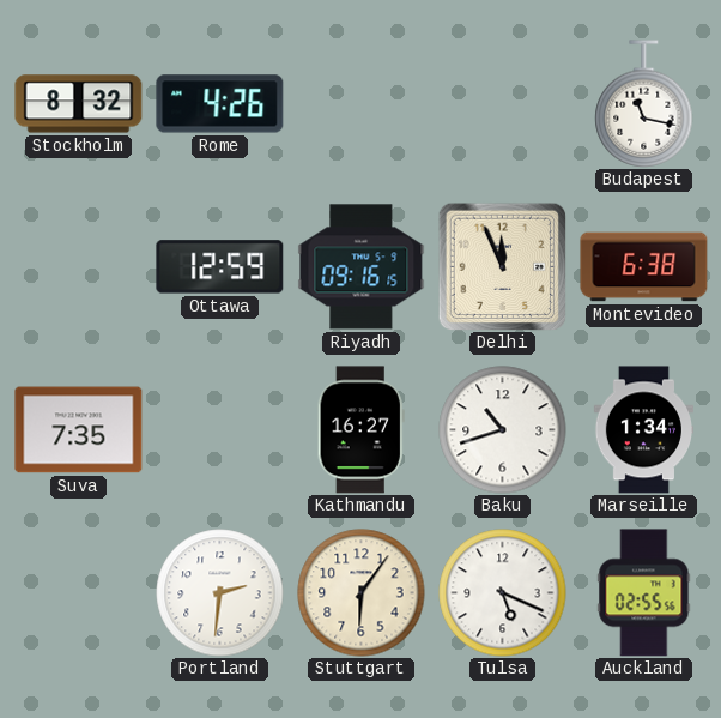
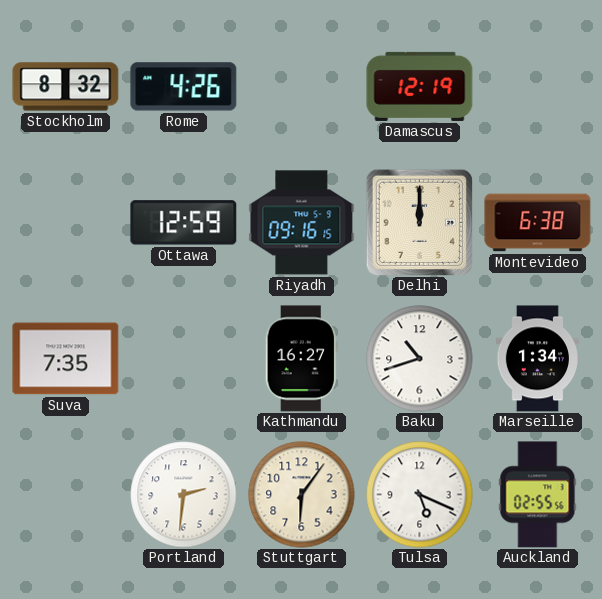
Damascus: none -> 12:19 (420, 86)
Budapest: 11:17 -> none (644, 104)
Delhi: 11:56 -> 12:00 (419, 222)
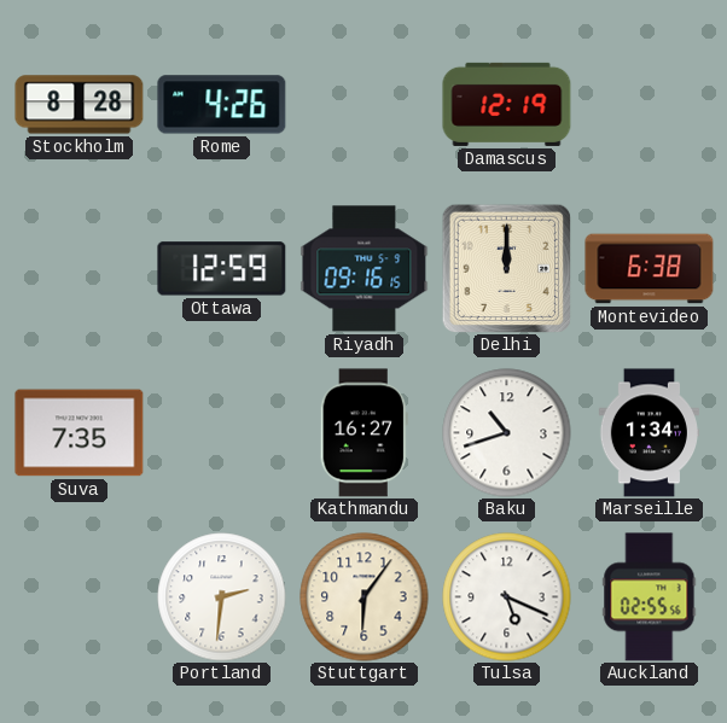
Stockholm: 8:32 -> 8:28 (80, 105)
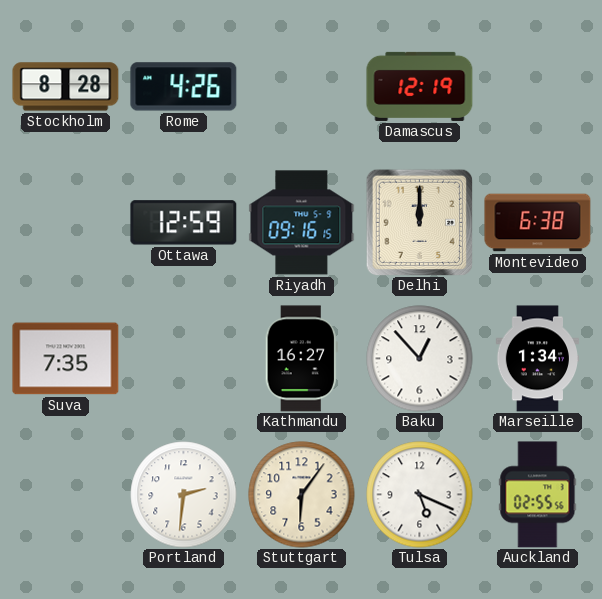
Baku: 10:42 -> 12:53 (420, 359)
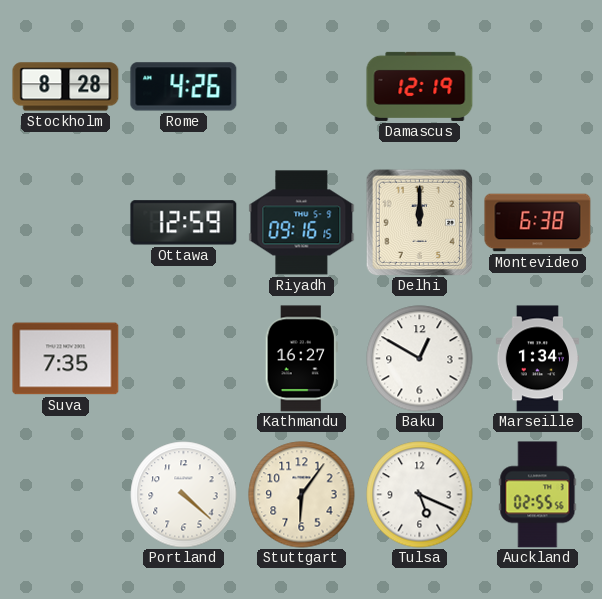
Baku: 12:53 -> 12:50 (420, 359)
Portland: 2:31 -> 4:22 (184, 495)
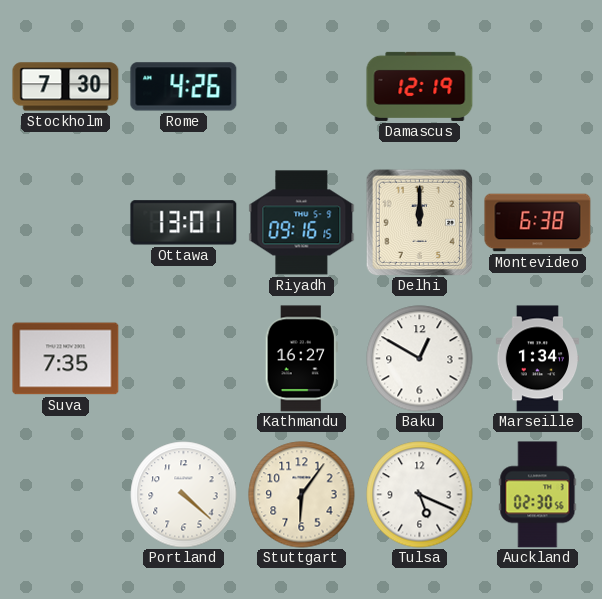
Stockholm: 8:28 -> 7:30 (66, 87)
Ottawa: 12:59 -> 13:01 (184, 223)
Auckland: 02:55 -> 02:30 (538, 495)
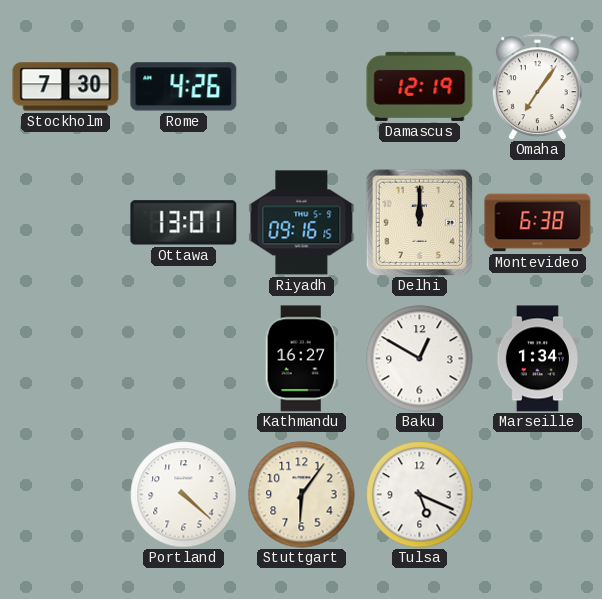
Omaha: none -> 7:06 (537, 87)
Suva: 7:35 -> none (66, 359)
Auckland: 02:30 -> none (538, 495)
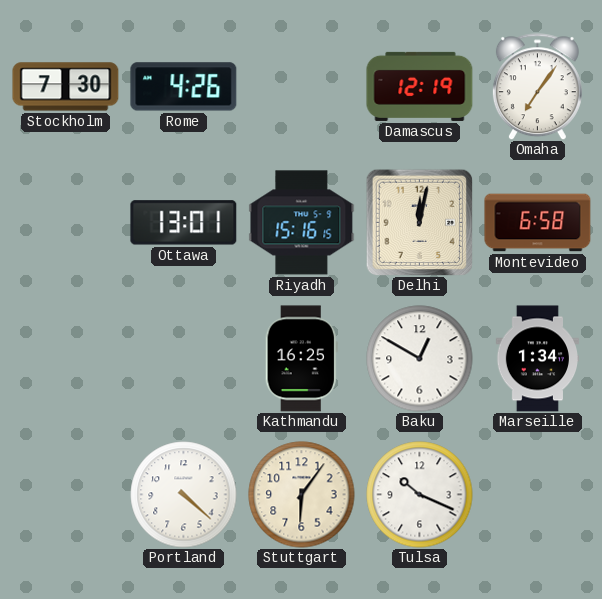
Riyadh: 09:16 -> 15:16 (302, 223)
Delhi: 12:00 -> 12:02 (419, 222)
Montevideo: 6:38 -> 6:58 (538, 223)
Kathmandu: 16:27 -> 16:25 (301, 359)
Tulsa: 5:19 -> 10:19 (420, 495)
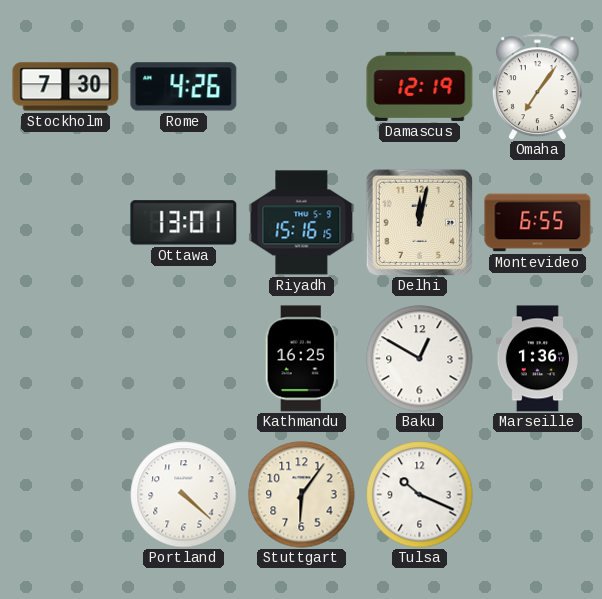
Montevideo: 6:58 -> 6:55 (538, 223)
Marseille: 1:34 -> 1:36 (537, 359)
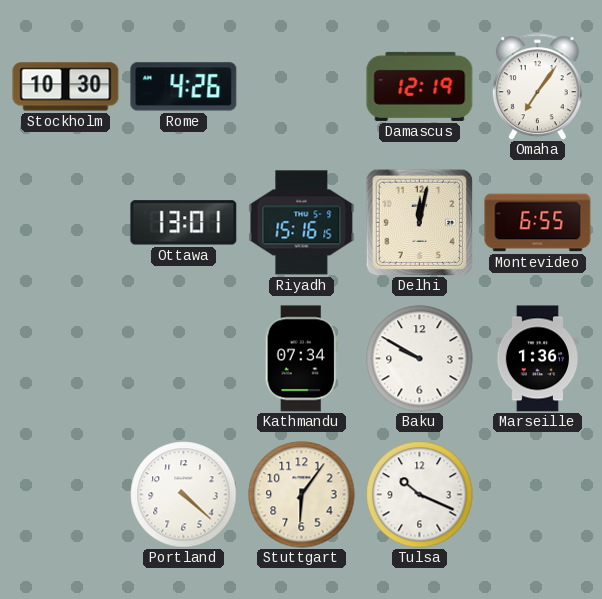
Stockholm: 7:30 -> 10:30 (66, 87)
Kathmandu: 16:25 -> 07:34 (301, 359)
Baku: 12:50 -> 9:50 (420, 359)
